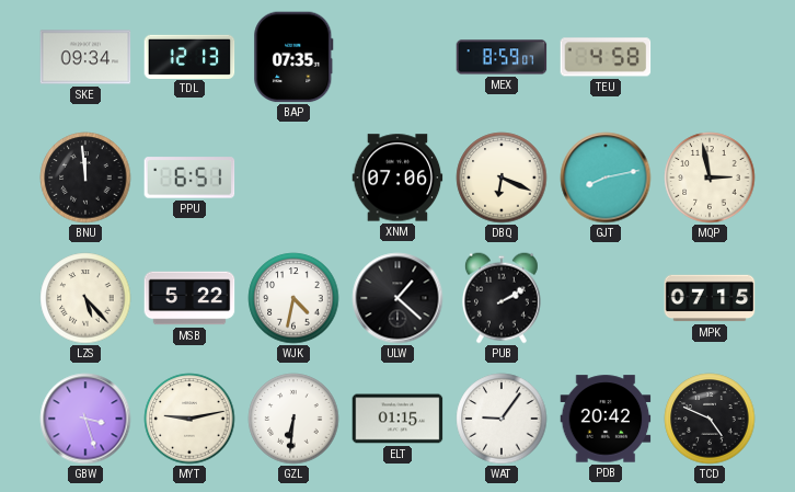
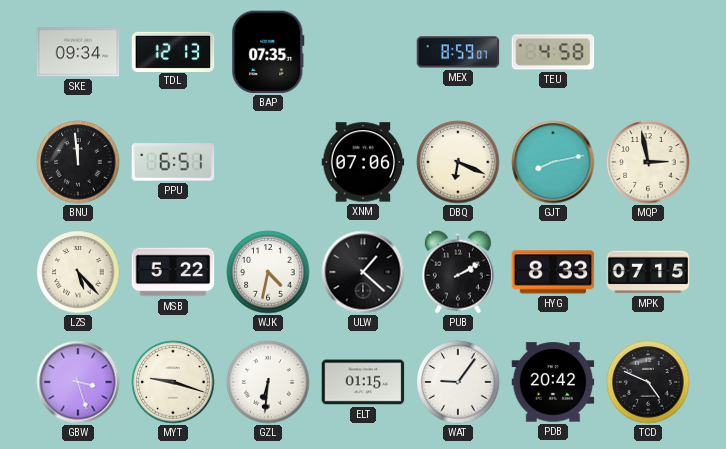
HYG: none -> 8:33 (553, 272)
MYT: 9:13 -> 9:18 (173, 382)
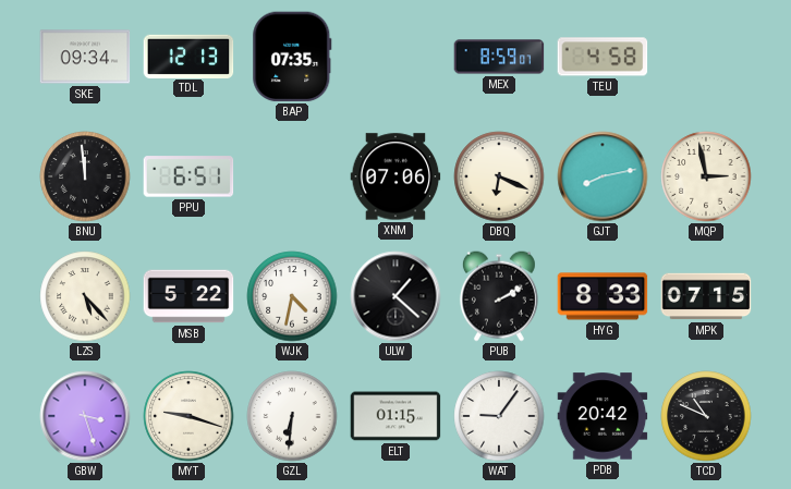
TCD: 4:49 -> 10:49 (706, 416)
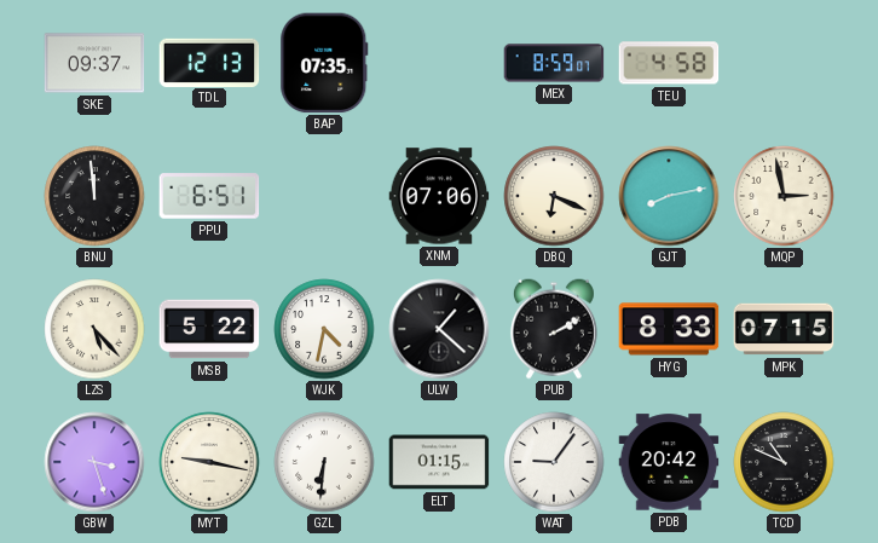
SKE: 09:34 -> 09:37 (94, 63)
MYT: 9:18 -> 9:17 (209, 462)
